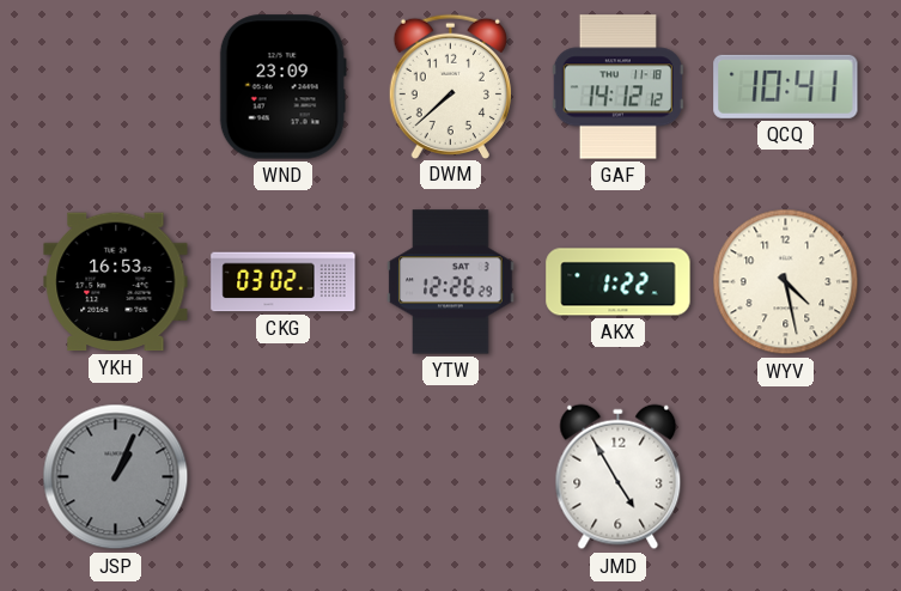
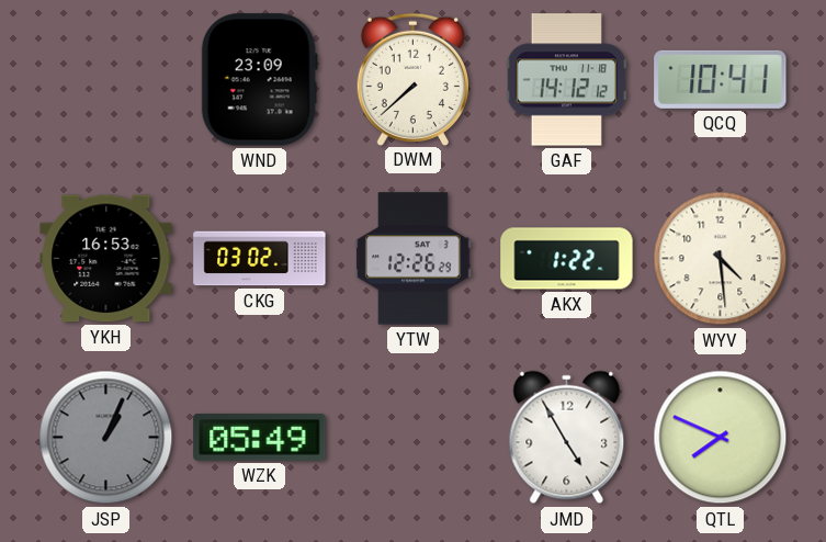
WYV: 4:28 -> 4:29 (721, 259)
WZK: none -> 05:49 (260, 437)
QTL: none -> 7:49 (721, 438)
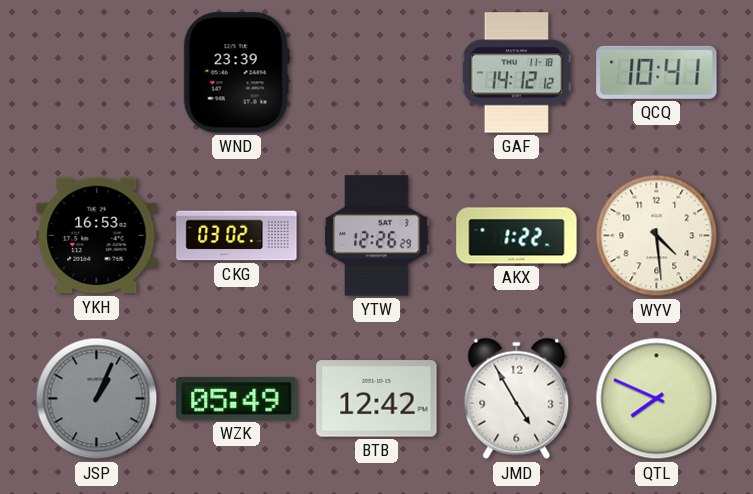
WND: 23:09 -> 23:39 (236, 73)
DWM: 7:38 -> none (412, 79)
BTB: none -> 12:42 (377, 399)
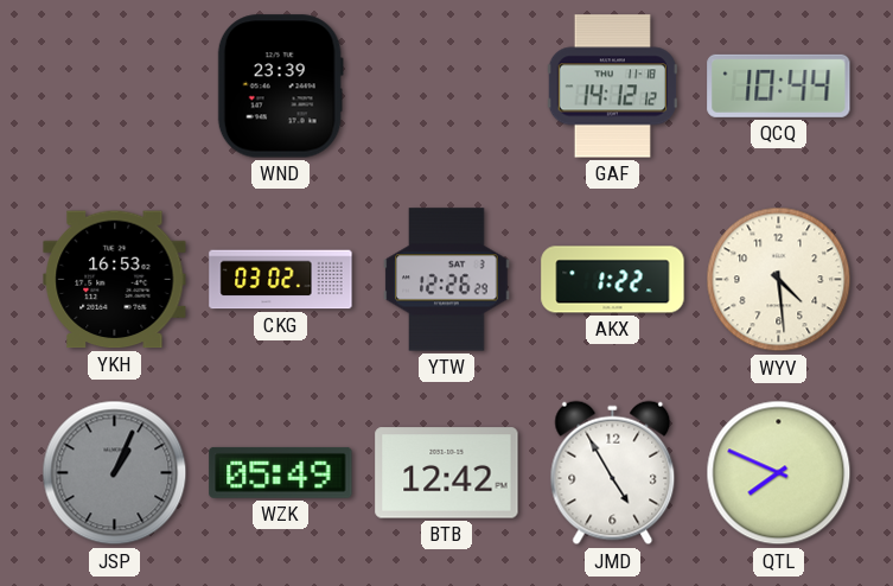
QCQ: 10:41 -> 10:44 (779, 85)
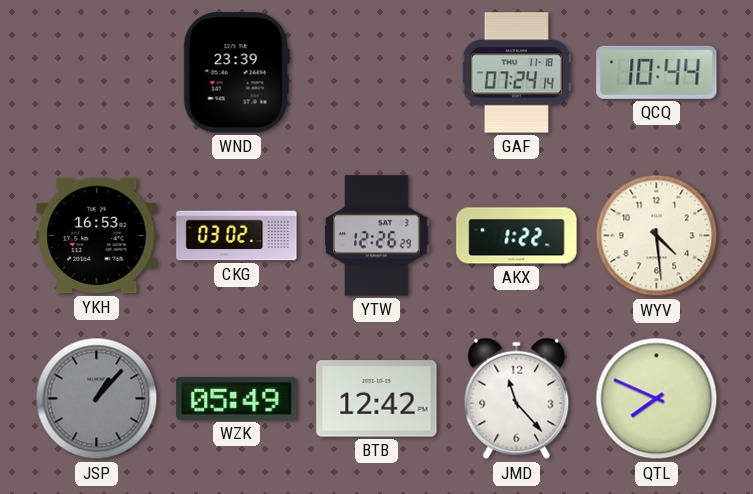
GAF: 14:12 -> 07:24 (516, 73)
JSP: 1:04 -> 1:07 (97, 399)
JMD: 4:55 -> 11:23 (517, 399)
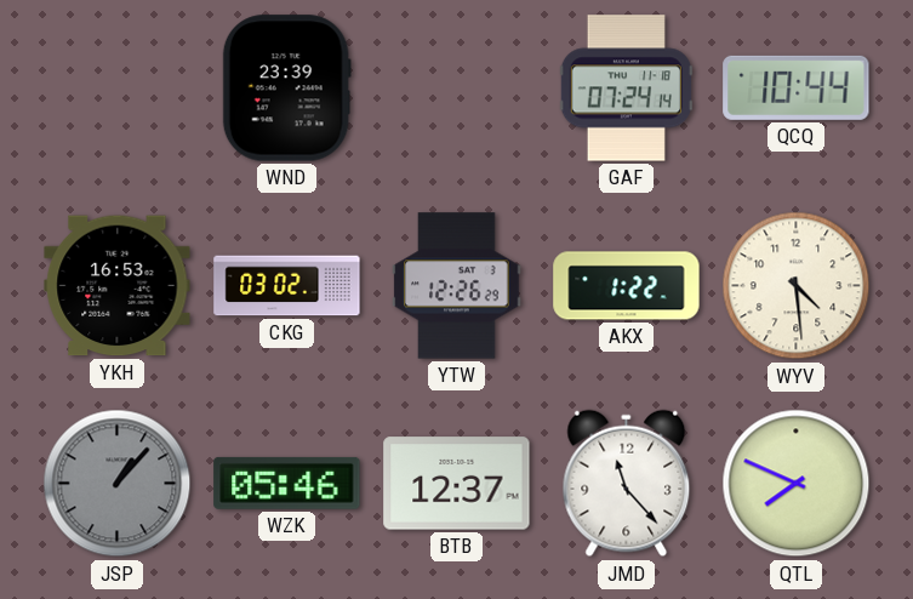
WZK: 05:49 -> 05:46 (287, 483)
BTB: 12:42 -> 12:37 (457, 484)
